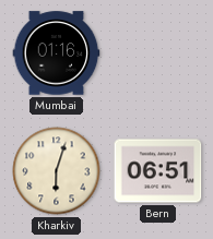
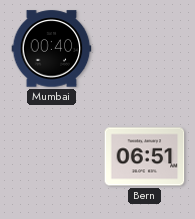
Mumbai: 01:16 -> 00:40 (52, 49)
Kharkiv: 6:03 -> none (57, 171)
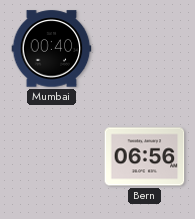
Bern: 06:51 -> 06:56 (145, 157)
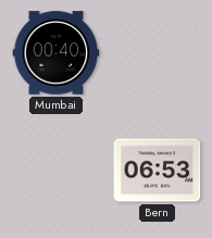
Bern: 06:56 -> 06:53 (158, 171)
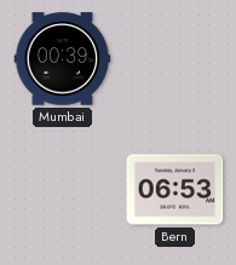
Mumbai: 00:40 -> 00:39 (63, 59)
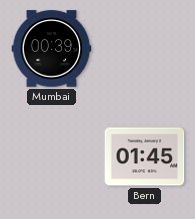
Bern: 06:53 -> 01:45 (145, 157)
